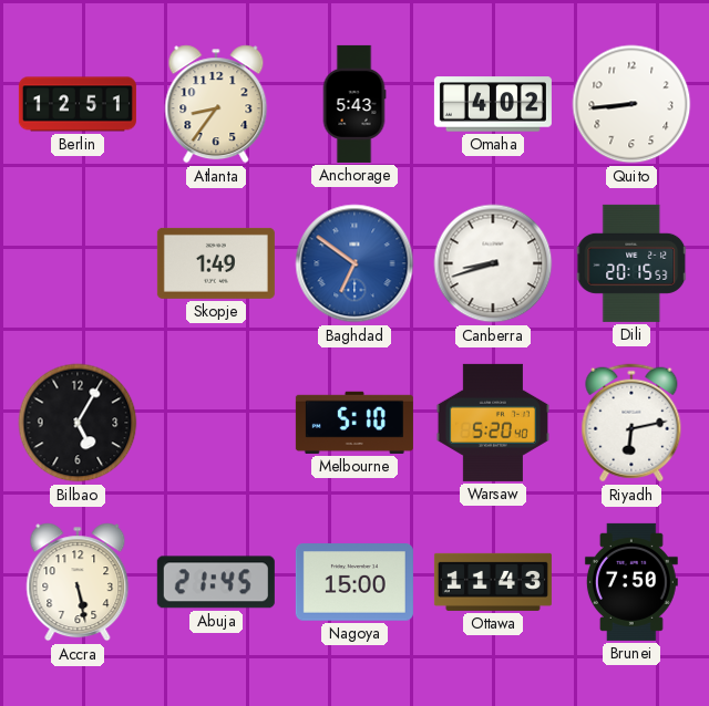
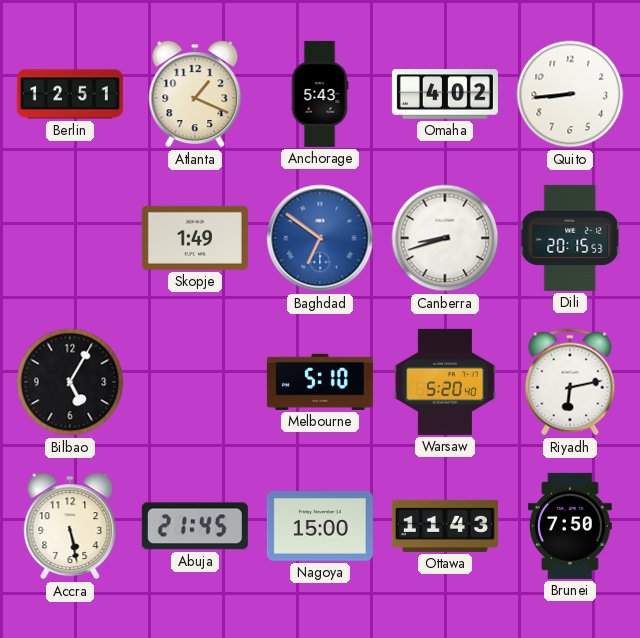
Atlanta: 8:36 -> 1:19 (195, 94)
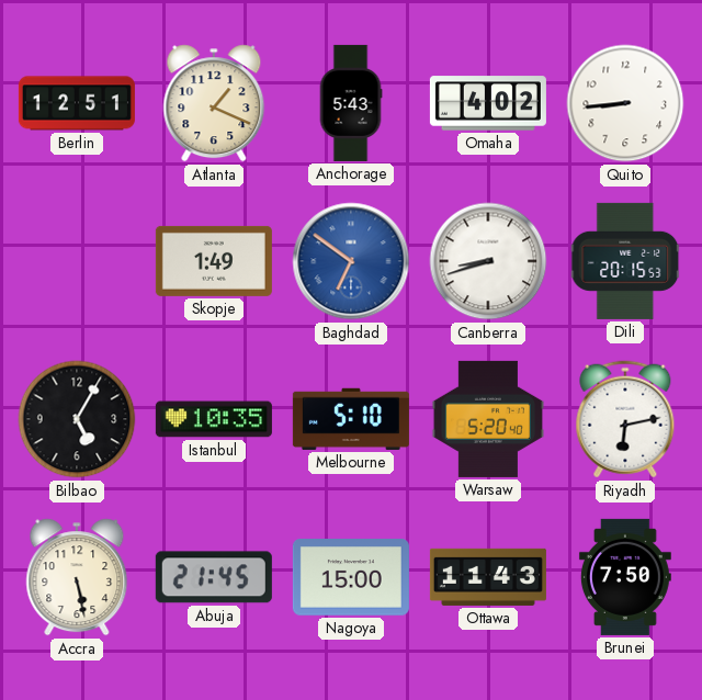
Istanbul: none -> 10:35 (214, 419)
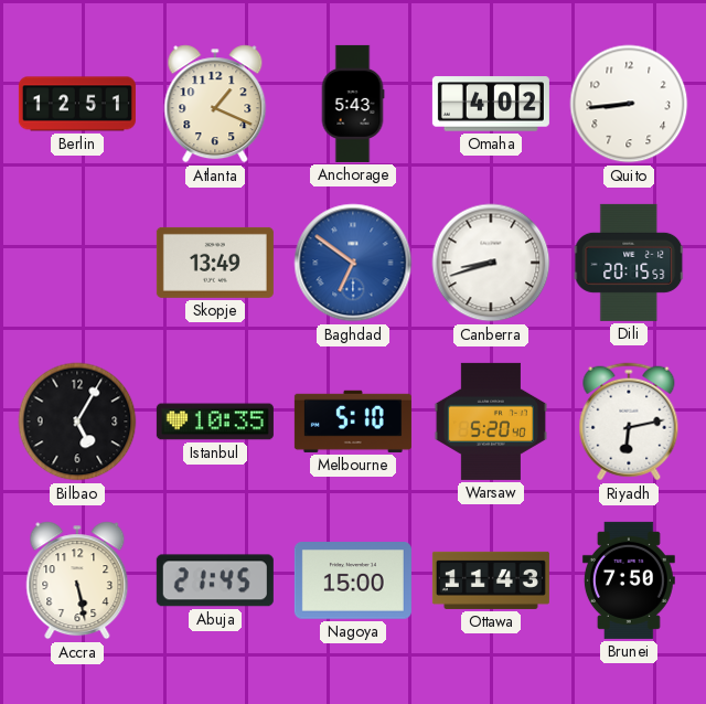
Skopje: 1:49 -> 13:49 (215, 263)
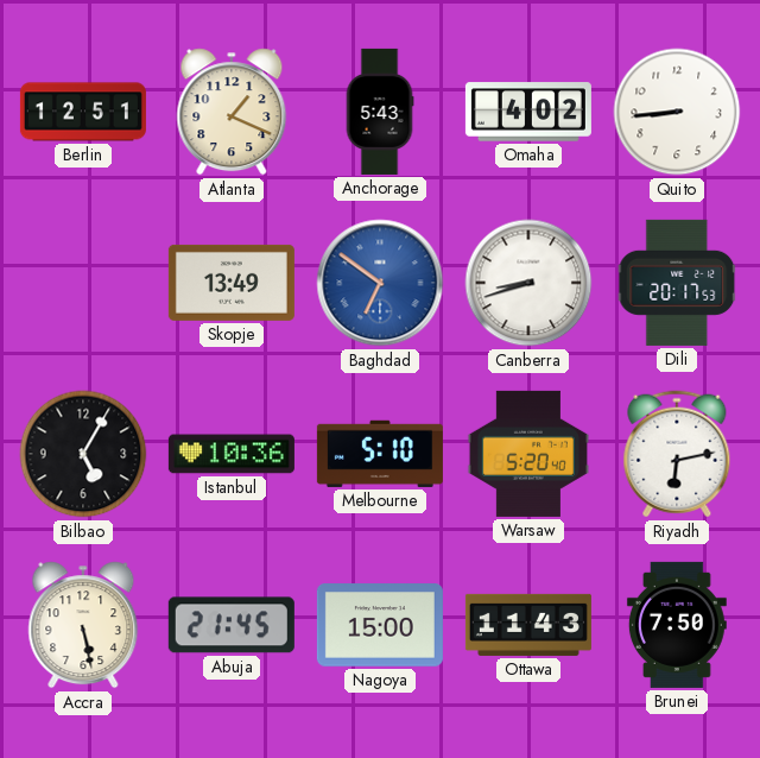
Dili: 20:15 -> 20:17 (677, 283)
Istanbul: 10:35 -> 10:36 (232, 454)
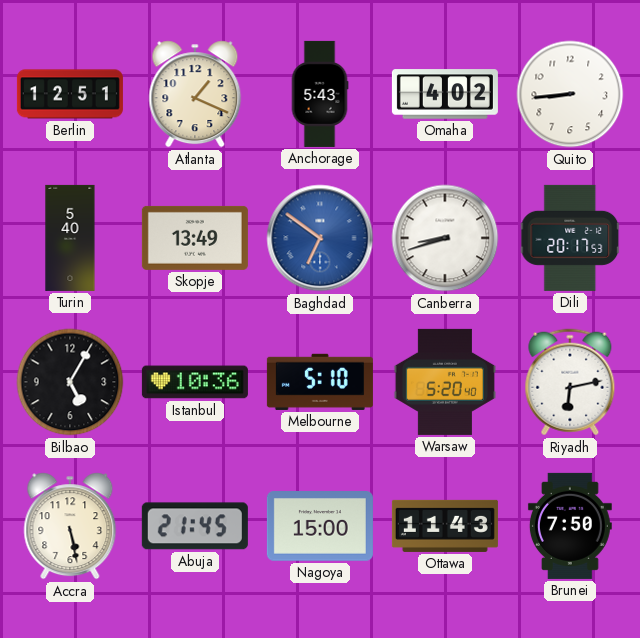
Turin: none -> 5:40 (70, 238)
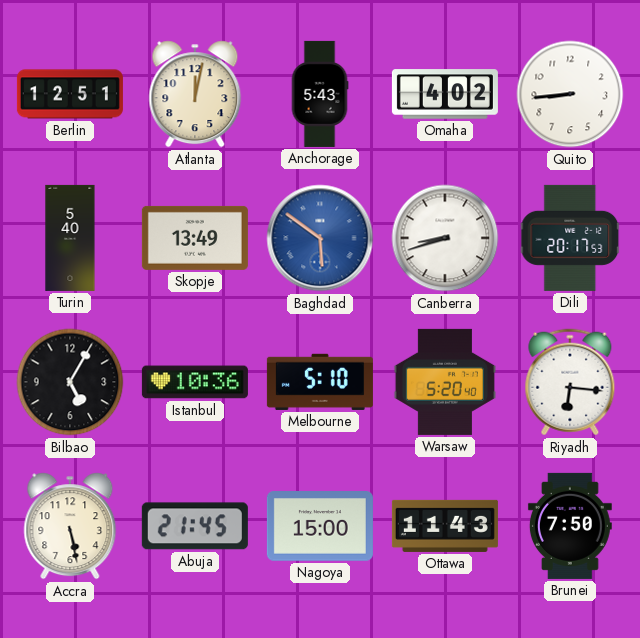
Atlanta: 1:19 -> 12:02 (195, 94)
Baghdad: 6:51 -> 5:51 (320, 238)
Riyadh: 6:13 -> 6:16 (570, 382)
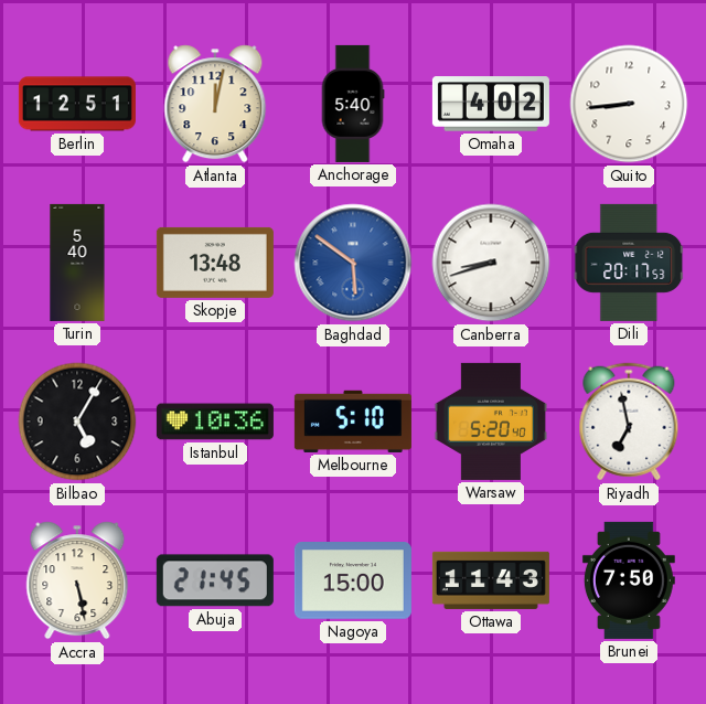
Anchorage: 5:43 -> 5:40 (353, 104)
Skopje: 13:49 -> 13:48 (215, 263)
Riyadh: 6:16 -> 6:58 (629, 422)
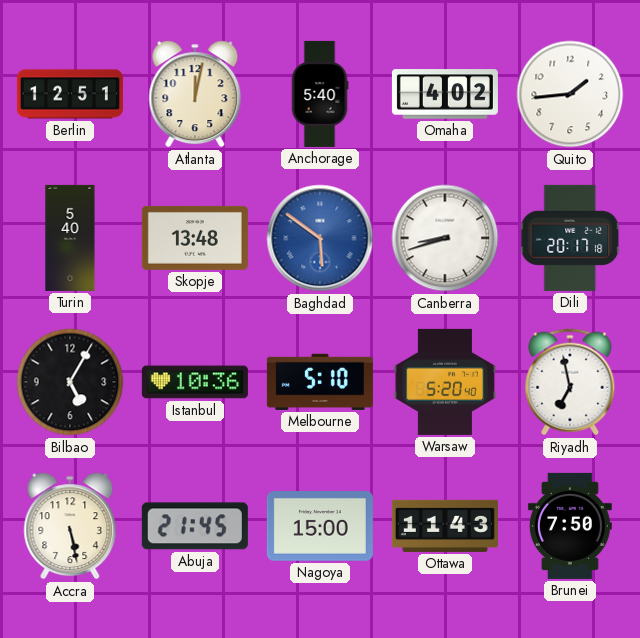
Quito: 8:44 -> 1:44 (570, 94)
Dili: 20:17:53 -> 20:17:18 (570, 238)
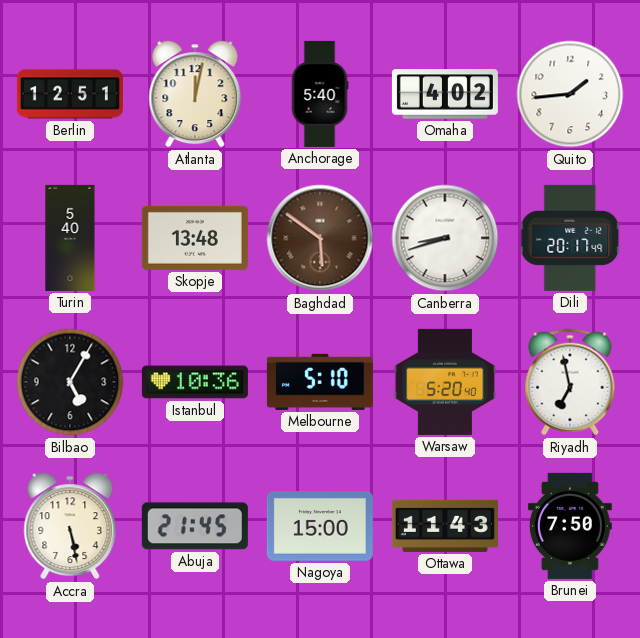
Baghdad dial: blue -> brown (320, 238)
Dili: 20:17:18 -> 20:17:49 (570, 238)
